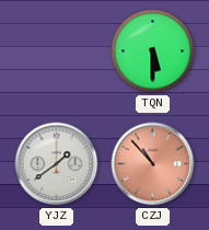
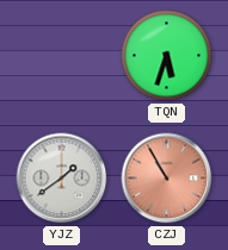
TQN: 5:30 -> 5:33 (167, 56)
CZJ: 10:53 -> 10:55 (167, 179)
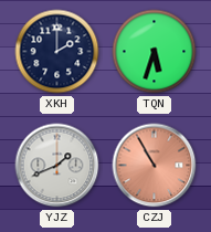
XKH: none -> 2:00 (57, 52)
YJZ: 1:39 -> 1:41 (57, 166)
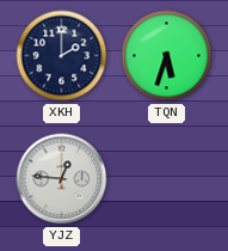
YJZ: 1:41 -> 12:46 (62, 179)
CZJ: 10:55 -> none (155, 166)
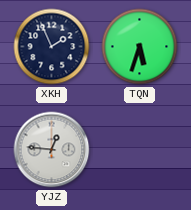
XKH: 2:00 -> 1:56 (52, 47)
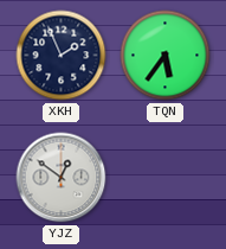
TQN: 5:33 -> 5:36 (166, 56)
YJZ: 12:46 -> 12:51 (62, 178)
